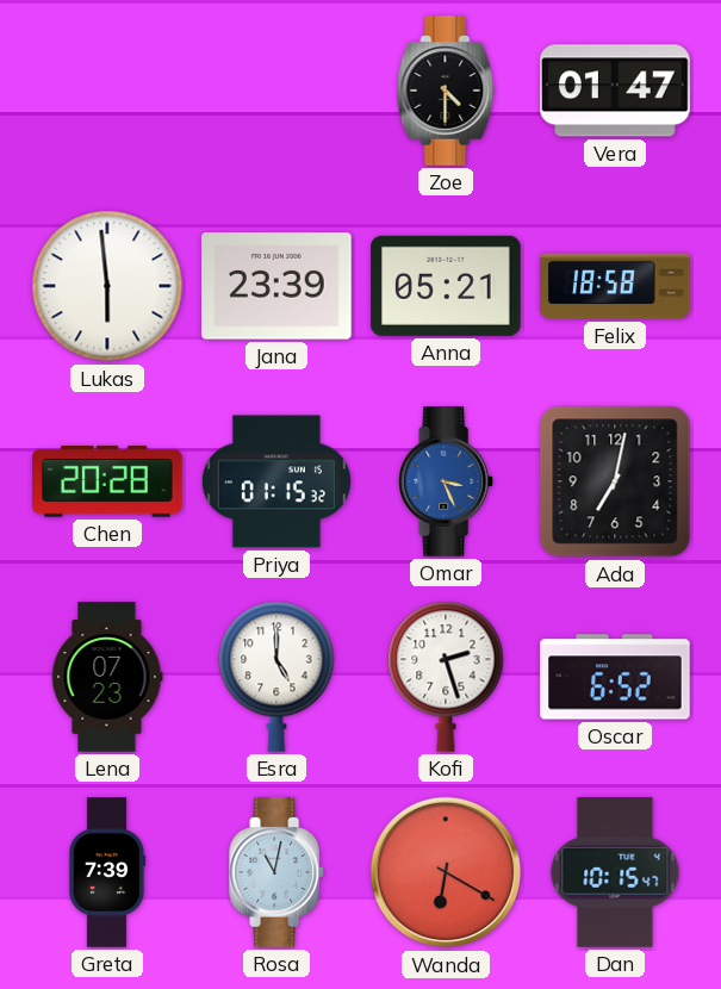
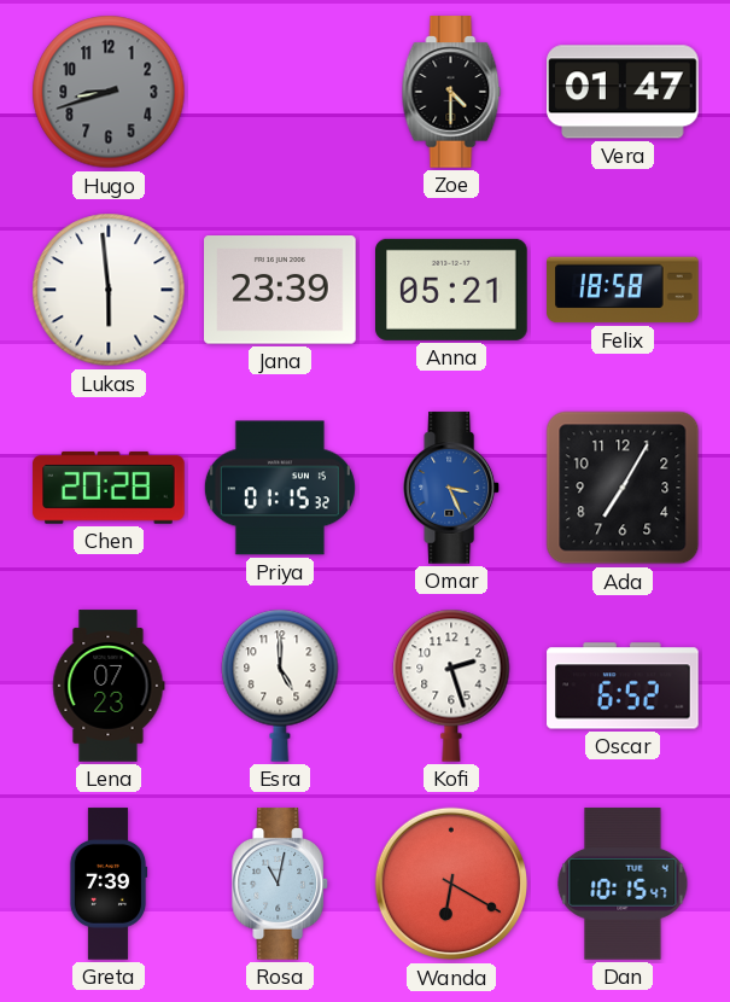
Hugo: none -> 8:42 (109, 92)
Ada: 7:02 -> 7:05 (623, 488)
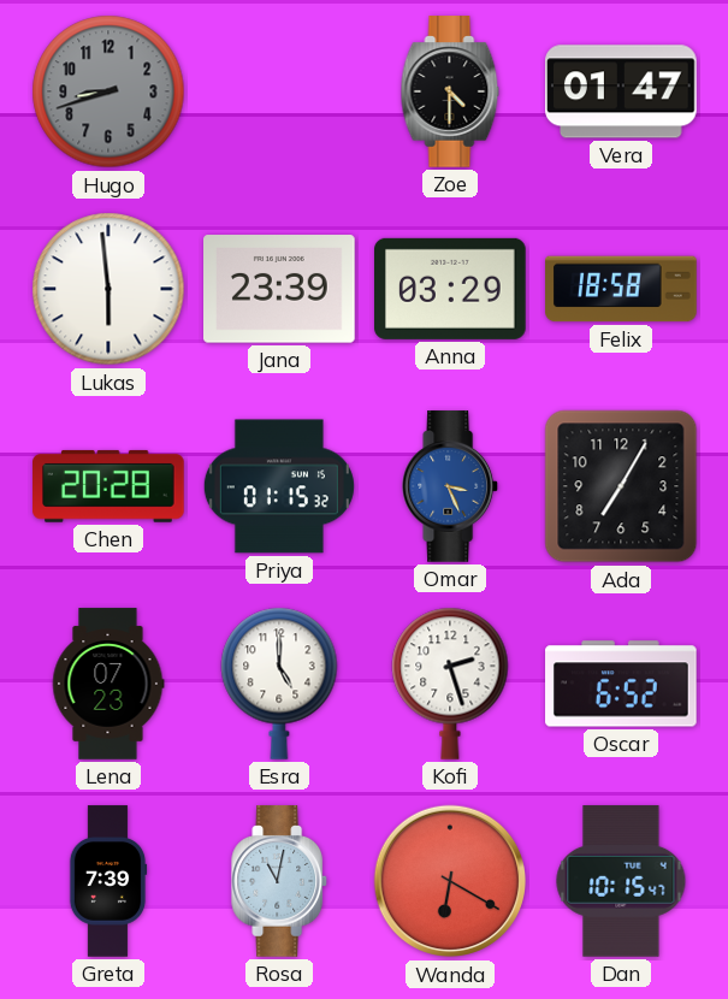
Anna: 05:21 -> 03:29 (451, 289)
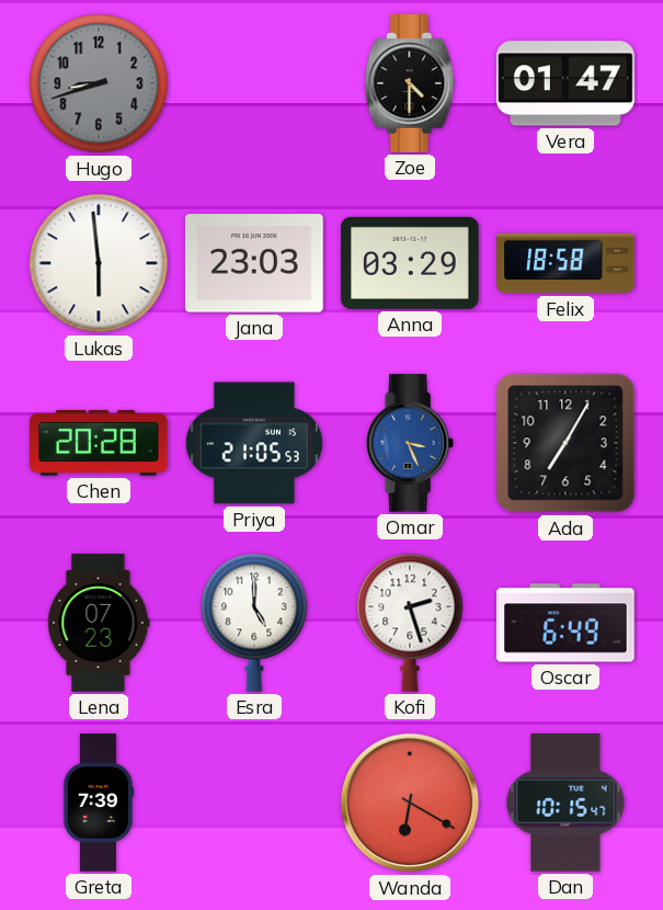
Jana: 23:39 -> 23:03 (254, 263)
Priya: 01:15 -> 21:05 (254, 443)
Oscar: 6:52 -> 6:49 (565, 623)
Rosa: 11:02 -> none (280, 881)
